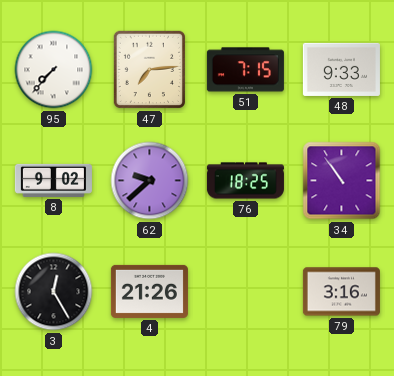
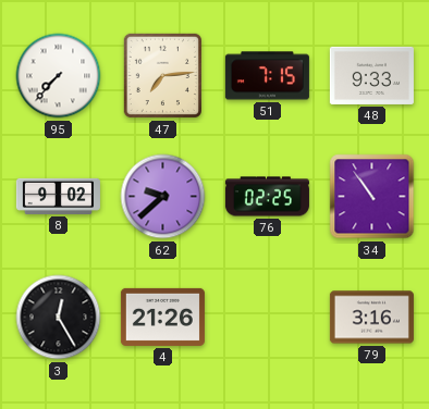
76: 18:25 -> 02:25 (267, 197)
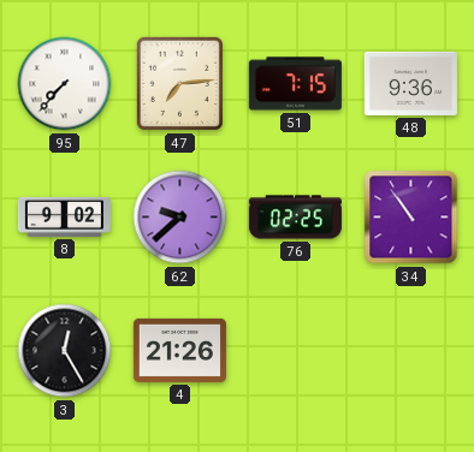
48: 9:33 -> 9:36 (410, 83)
79: 3:16 -> none (371, 318)
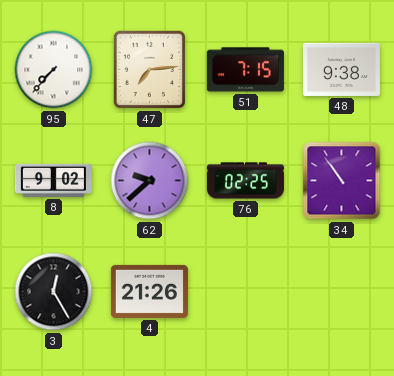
48: 9:36 -> 9:38 (341, 69)
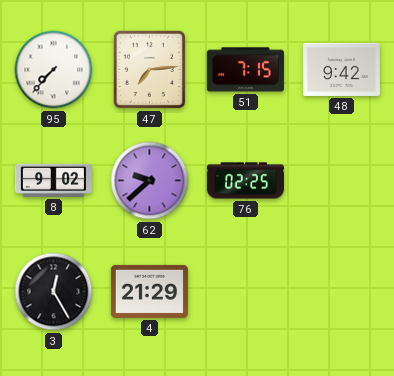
48: 9:38 -> 9:42 (341, 69)
34: 10:54 -> none (342, 181)
4: 21:26 -> 21:29 (149, 291)
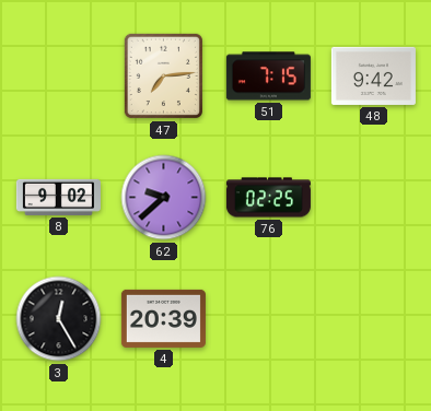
95: 7:37 -> none (54, 70)
4: 21:29 -> 20:39 (163, 318)
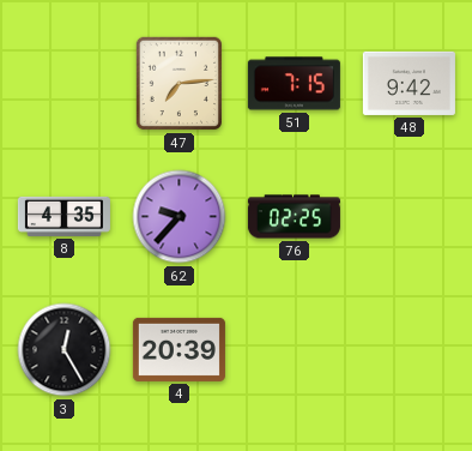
8: 9:02 -> 4:35 (63, 216)
62: 9:38 -> 9:37 (180, 217)
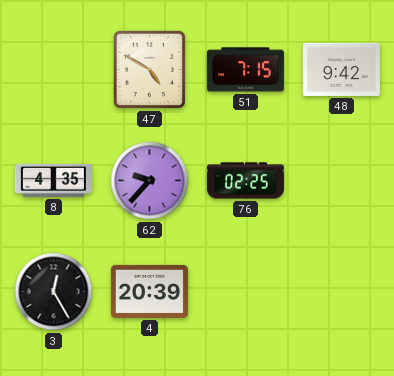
47: 7:14 -> 4:50 (149, 70)
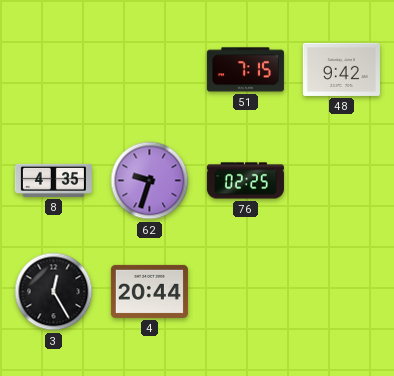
47: 4:50 -> none (149, 70)
62: 9:37 -> 9:33 (150, 181)
4: 20:39 -> 20:44 (149, 291)
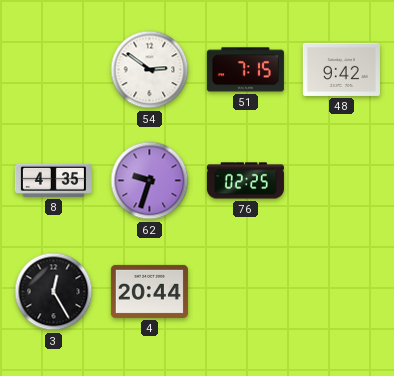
54: none -> 2:51 (150, 70)
